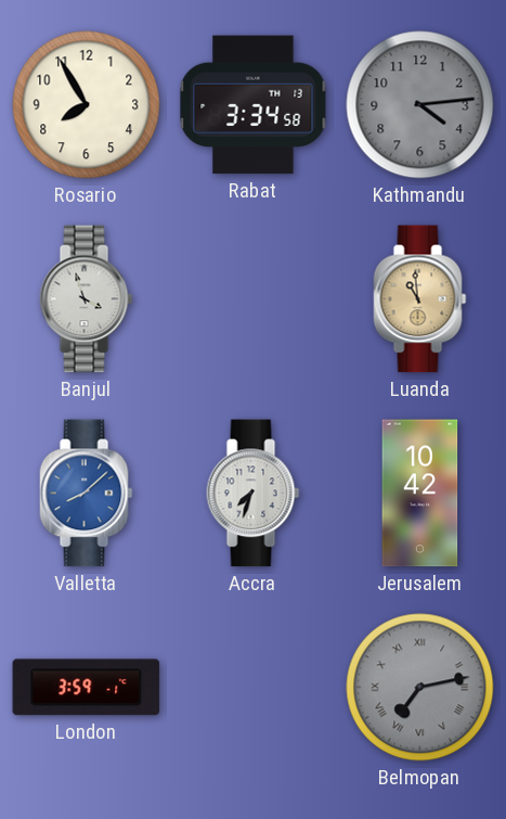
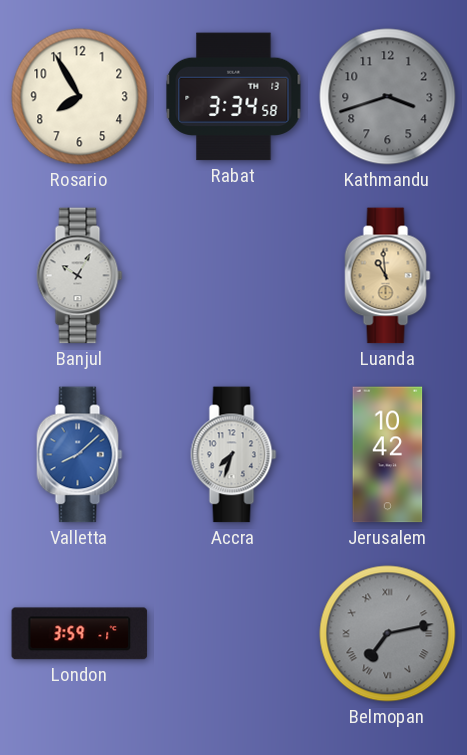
Kathmandu: 4:14 -> 3:42 (388, 97)
Banjul: 3:57 -> 10:05 (80, 276)
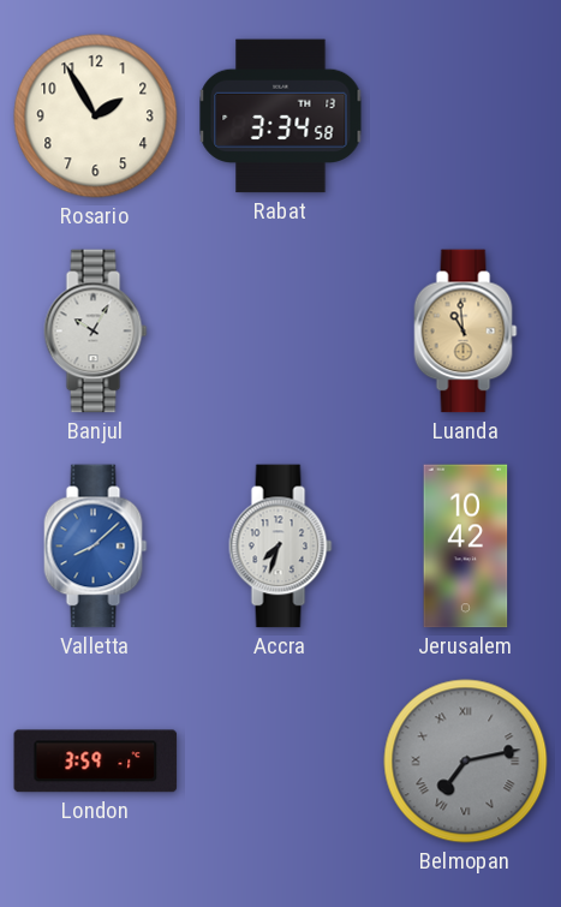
Rosario: 7:55 -> 1:55 (96, 117)
Kathmandu: 3:42 -> none (388, 97)
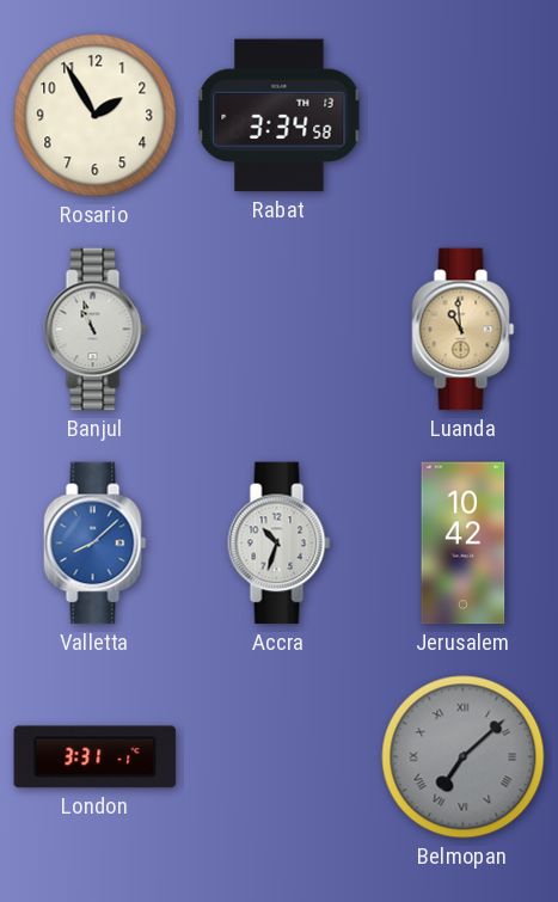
Banjul: 10:05 -> 10:57 (96, 330)
Accra: 7:33 -> 10:33 (280, 544)
London: 3:59 -> 3:31 (96, 757)
Belmopan: 7:13 -> 7:08 (464, 757)
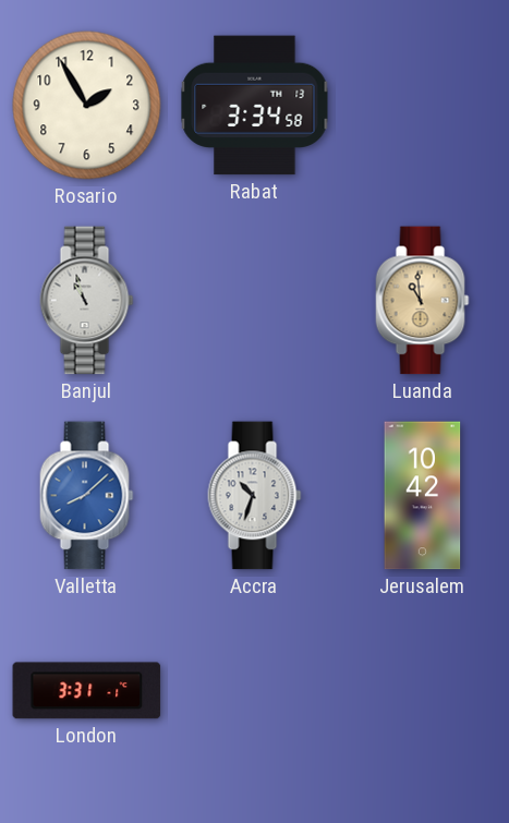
Belmopan: 7:08 -> none (464, 757)
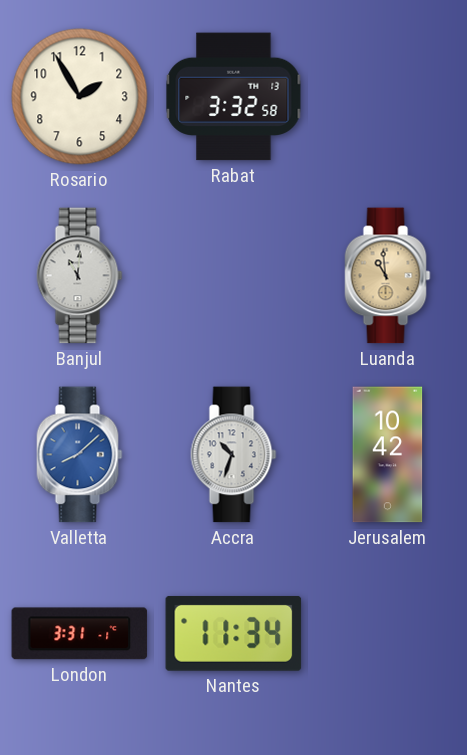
Rabat: 3:34 -> 3:32 (234, 97)
Banjul: 10:57 -> 11:01 (80, 276)
Nantes: none -> 11:34 (234, 633)
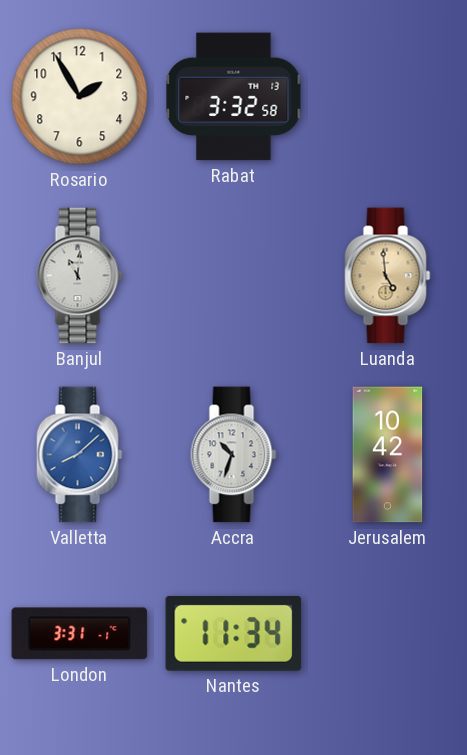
Luanda: 10:59 -> 4:59 (388, 276)
